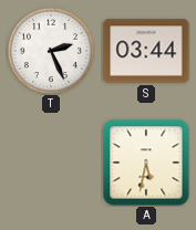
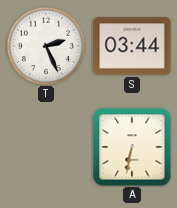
A: 5:32 -> 6:32 (132, 147)
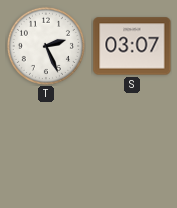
S: 03:44 -> 03:07 (132, 46)
A: 6:32 -> none (132, 147)
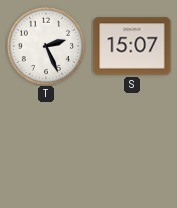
S: 03:07 -> 15:07 (132, 46)
